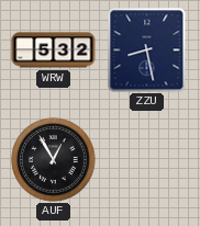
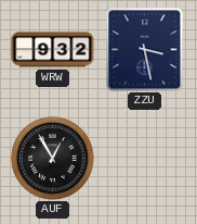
WRW: 5:32 -> 9:32 (53, 50)
ZZU: 8:28 -> 3:28 (145, 50)
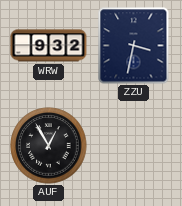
ZZU: 3:28 -> 3:32 (134, 46)
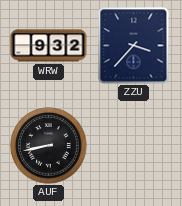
ZZU: 3:32 -> 3:37 (134, 46)
AUF: 12:55 -> 8:43 (49, 146)
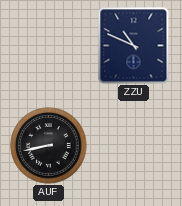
WRW: 9:32 -> none (49, 46)
ZZU: 3:37 -> 10:49 (134, 46)
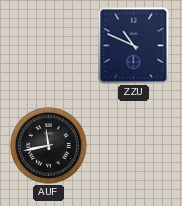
AUF: 8:43 -> 11:43 (49, 146)
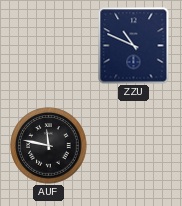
AUF: 11:43 -> 11:47 (49, 146)
